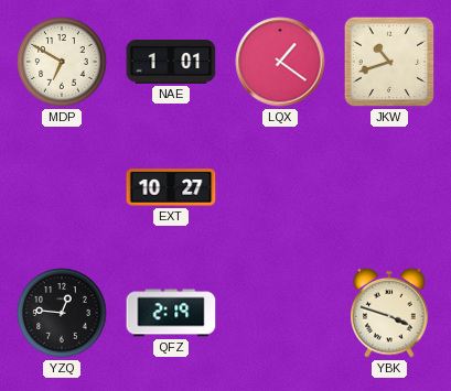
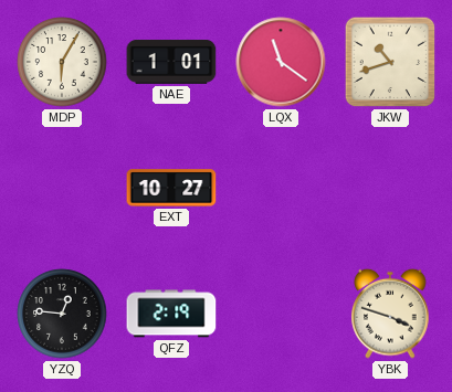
MDP: 6:50 -> 6:05 (62, 62)
LQX: 1:21 -> 11:21 (281, 62)
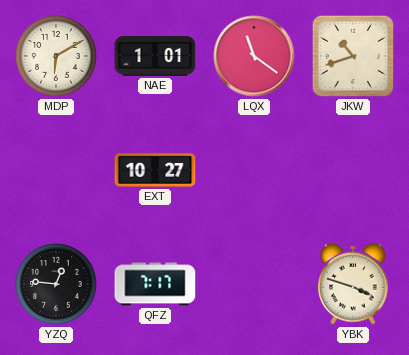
MDP: 6:05 -> 6:10 (56, 56)
QFZ: 2:19 -> 7:17 (155, 284)
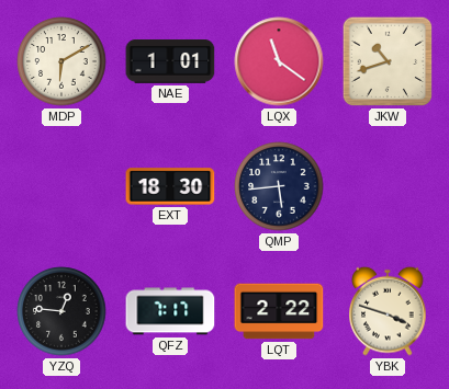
EXT: 10:27 -> 18:30 (170, 186)
QMP: none -> 5:44 (279, 186)
LQT: none -> 2:22 (279, 311)
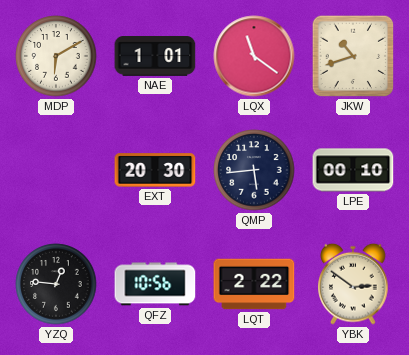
EXT: 18:30 -> 20:30 (155, 170)
LPE: none -> 00:10 (353, 170)
QFZ: 7:17 -> 10:56 (155, 284)
YBK: 3:48 -> 2:51 (353, 284)
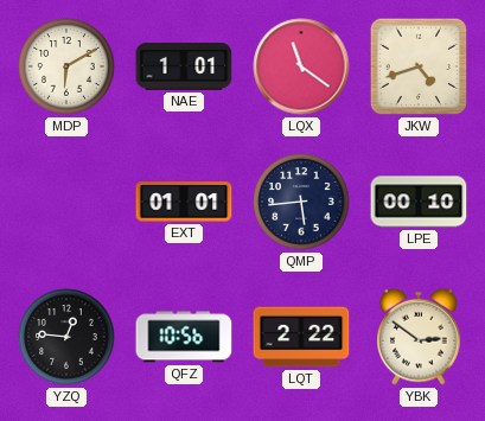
JKW: 10:42 -> 4:42 (419, 66)
EXT: 20:30 -> 01:01 (184, 202)
